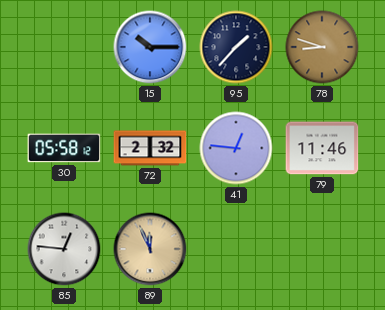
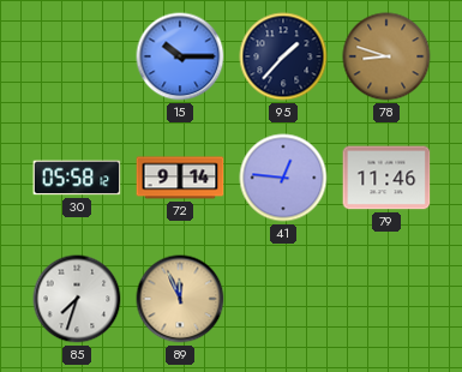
72: 2:32 -> 9:14 (180, 178)
85: 12:46 -> 7:33 (77, 299)
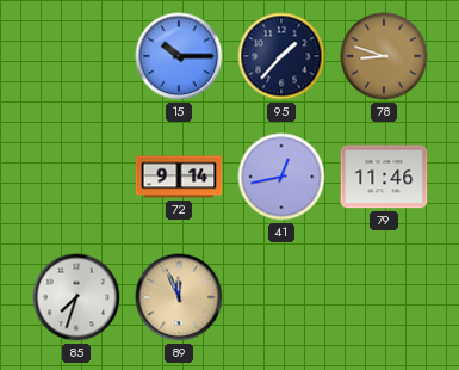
30: 05:58 -> none (77, 178)
41: 12:46 -> 12:43 (281, 177)
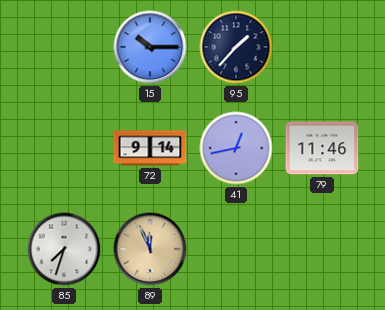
78: 8:48 -> none (384, 56)
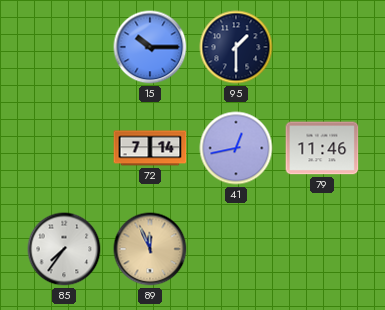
95: 1:37 -> 1:30 (236, 47)
72: 9:14 -> 7:14 (150, 148)
85: 7:33 -> 7:36 (64, 249)
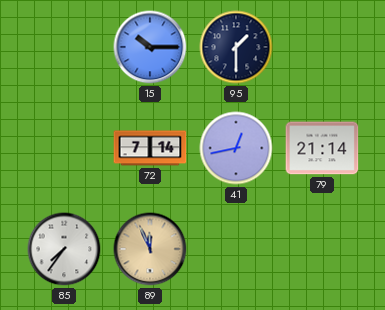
79: 11:46 -> 21:14 (322, 148)
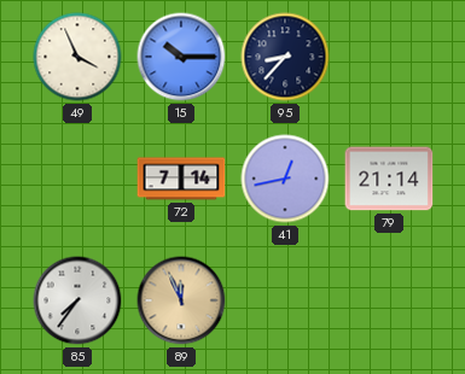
49: none -> 3:56 (77, 57)
95: 1:30 -> 8:37 (285, 57)
